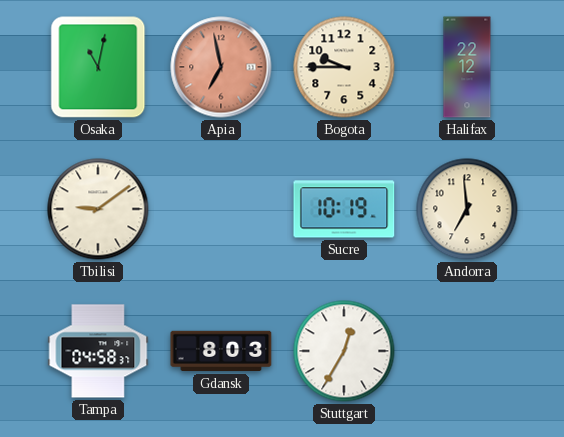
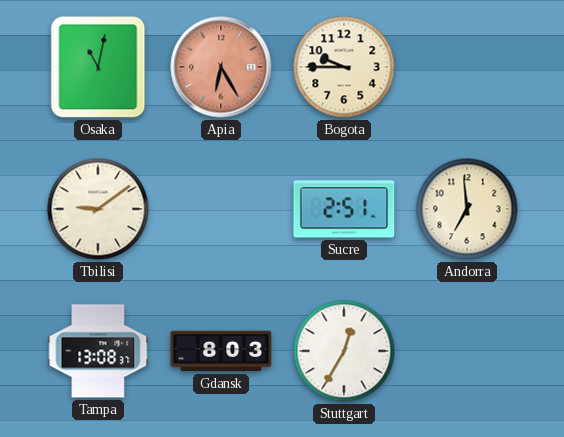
Apia: 6:58 -> 6:25 (221, 67)
Halifax: 22:12 -> none (467, 67)
Sucre: 10:19 -> 2:51 (344, 209)
Tampa: 04:58 -> 13:08 (98, 351)
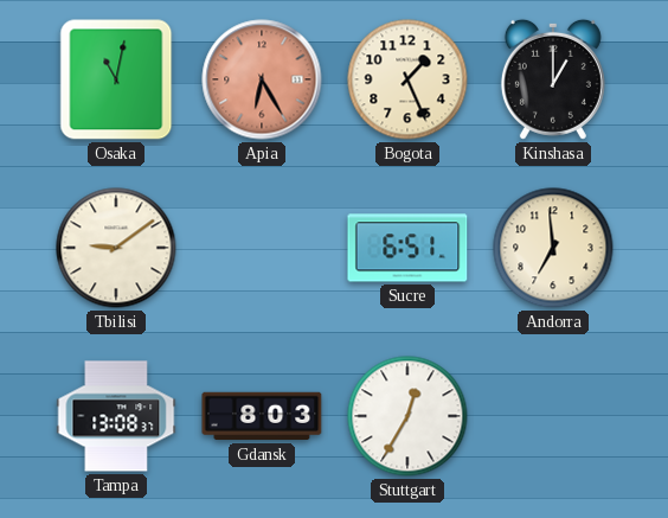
Bogota: 9:45 -> 1:26 (407, 79)
Kinshasa: none -> 1:00 (553, 79)
Sucre: 2:51 -> 6:51 (407, 248)
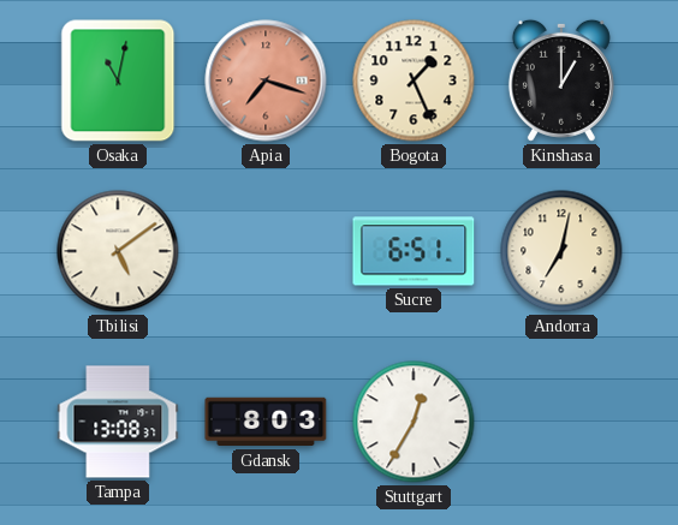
Apia: 6:25 -> 7:18 (266, 80)
Tbilisi: 9:09 -> 5:09 (118, 251)
Andorra: 6:59 -> 7:02 (561, 251)
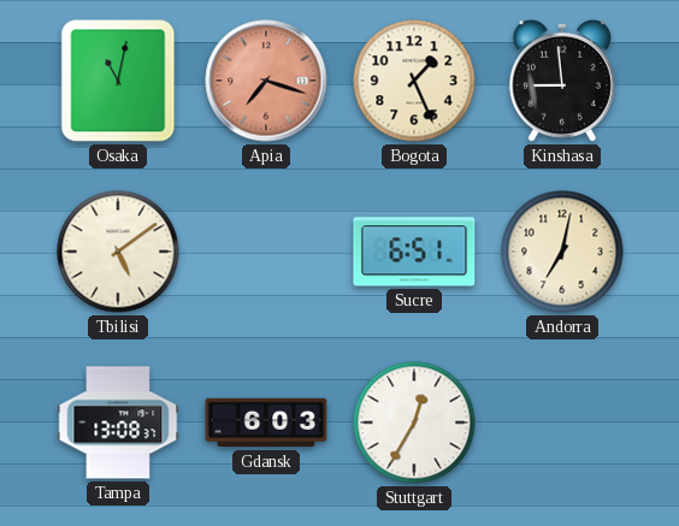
Kinshasa: 1:00 -> 8:59 (562, 81)
Gdansk: 8:03 -> 6:03 (266, 422)
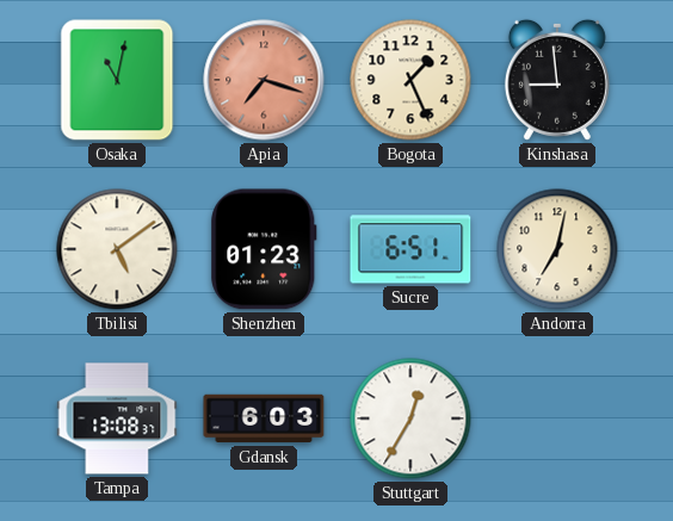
Shenzhen: none -> 01:23 (264, 249)
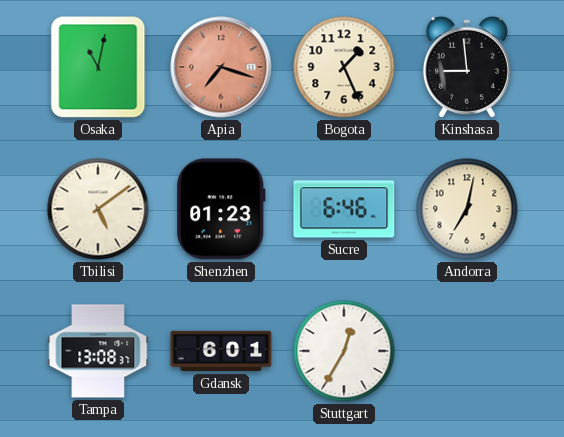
Sucre: 6:51 -> 6:46 (344, 209)
Gdansk: 6:03 -> 6:01 (221, 351)
